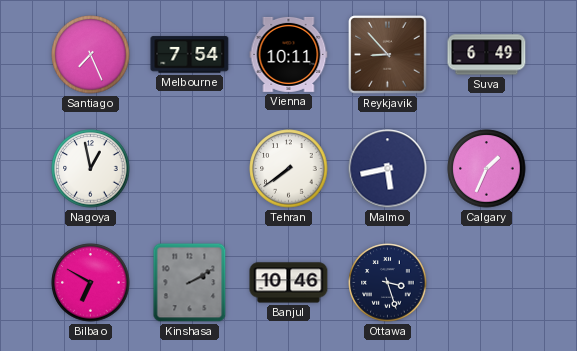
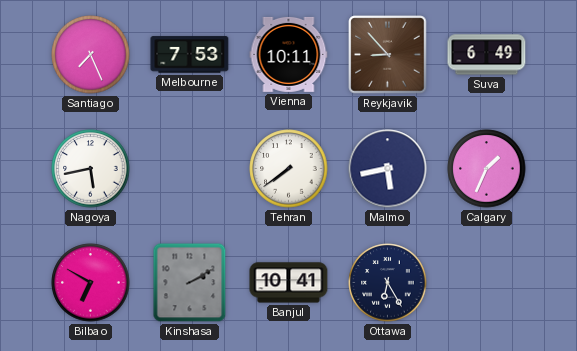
Melbourne: 7:54 -> 7:53 (190, 55)
Nagoya: 12:58 -> 5:43 (91, 169)
Banjul: 10:46 -> 10:41 (289, 283)
Ottawa: 3:27 -> 6:25 (388, 283)
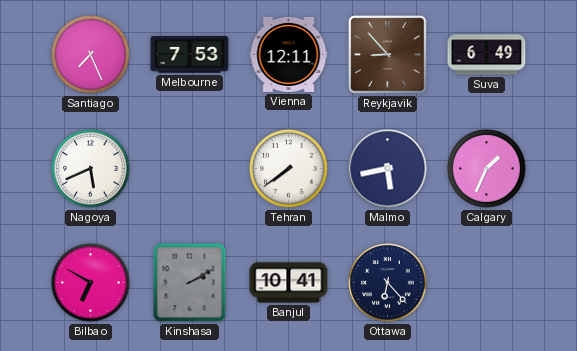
Vienna: 10:11 -> 12:11 (289, 54)
Nagoya: 5:43 -> 5:41 (91, 169)
Ottawa: 6:25 -> 6:23 (388, 283)
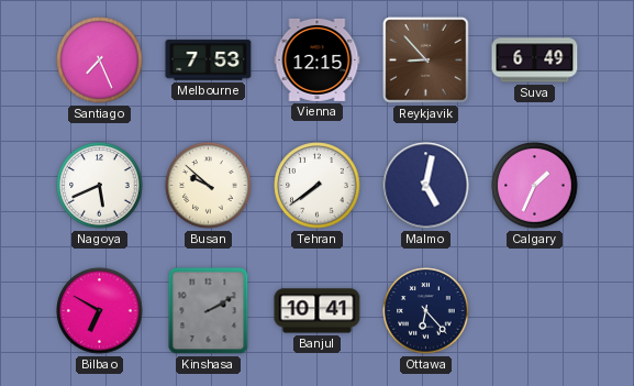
Vienna: 12:11 -> 12:15 (318, 59)
Busan: none -> 9:52 (209, 186)
Malmo: 5:43 -> 5:02 (426, 186)
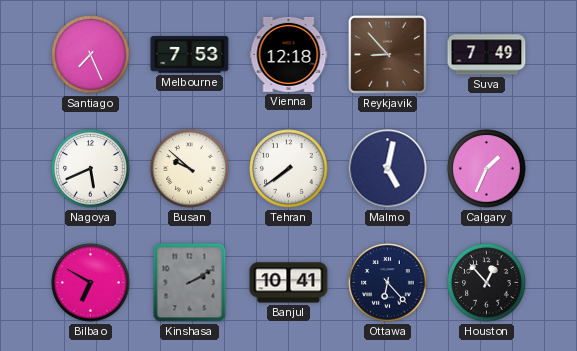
Vienna: 12:15 -> 12:18 (289, 54)
Suva: 6:49 -> 7:49 (487, 55)
Houston: none -> 12:53 (487, 283)
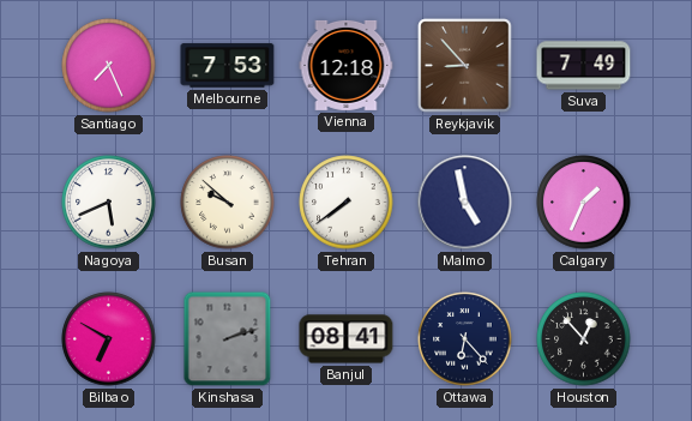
Malmo: 5:02 -> 4:58 (465, 203)
Kinshasa: 2:10 -> 2:12 (228, 339)
Banjul: 10:41 -> 08:41 (347, 339)
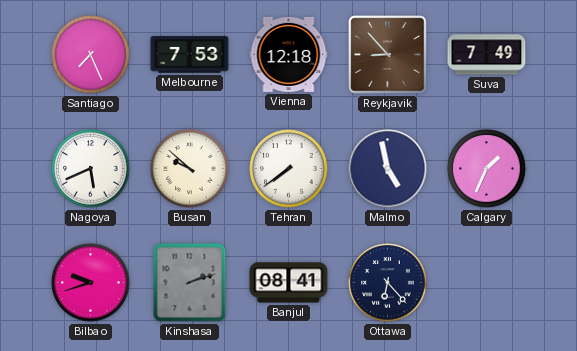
Bilbao: 6:50 -> 9:42 (91, 283)
Houston: 12:53 -> none (584, 339)
